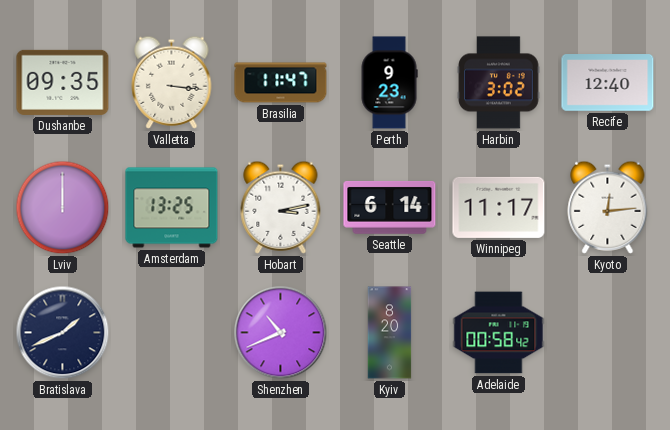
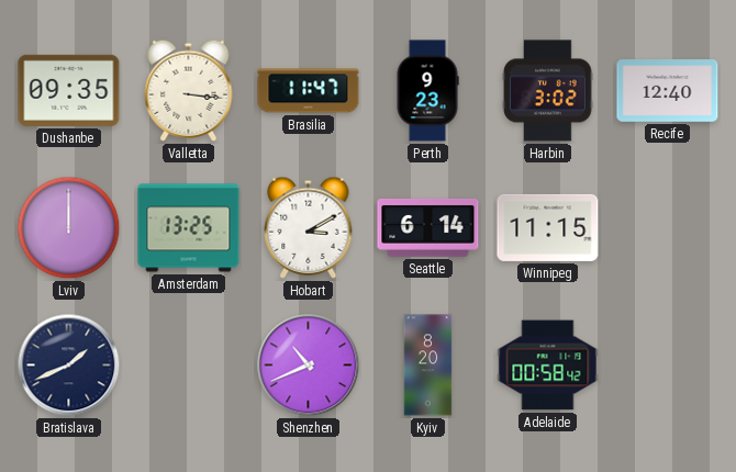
Hobart: 3:13 -> 3:10 (309, 227)
Winnipeg: 11:17 -> 11:15 (548, 227)
Kyoto: 12:14 -> none (608, 207)
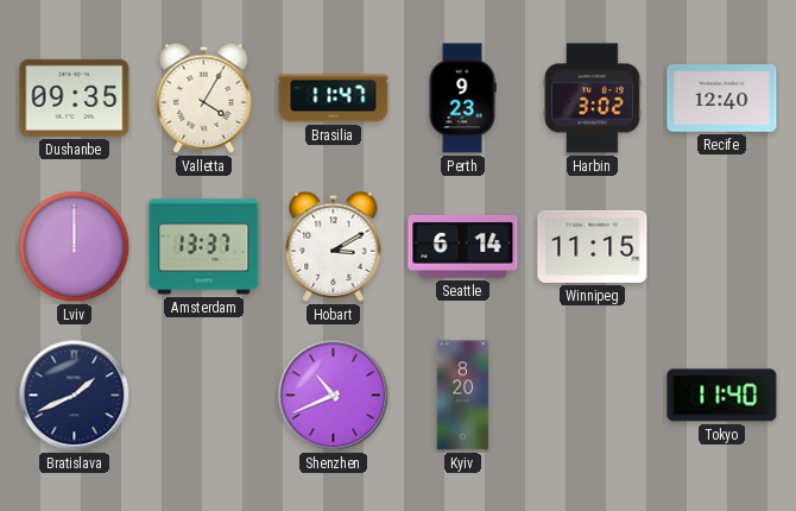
Valletta: 3:16 -> 4:05 (204, 97)
Amsterdam: 13:25 -> 13:37 (204, 247)
Adelaide: 00:58 -> none (548, 366)
Tokyo: none -> 11:40 (722, 396)
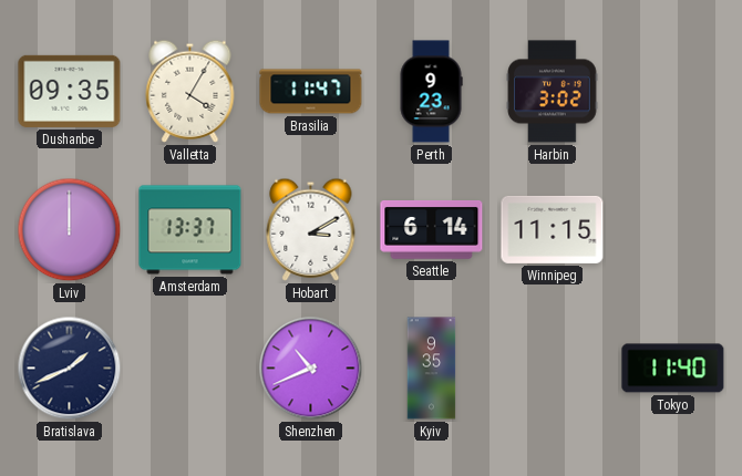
Recife: 12:40 -> none (722, 99)
Kyiv: 8:20 -> 9:35 (432, 369)
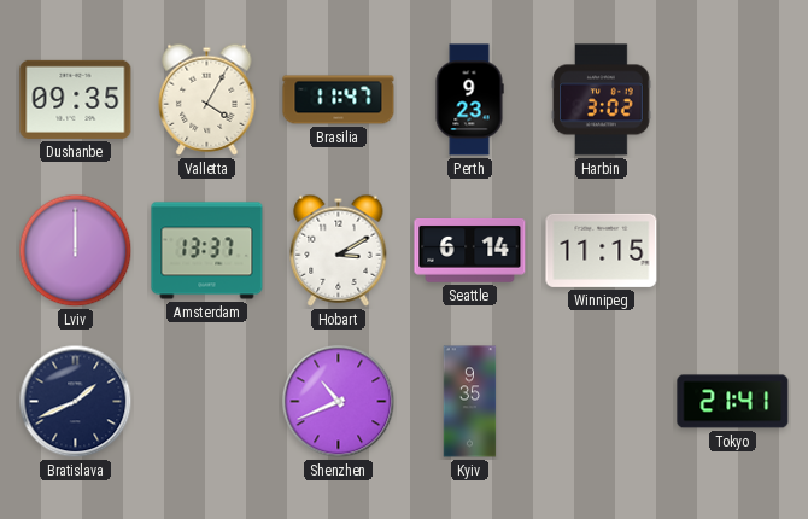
Tokyo: 11:40 -> 21:41 (733, 402)
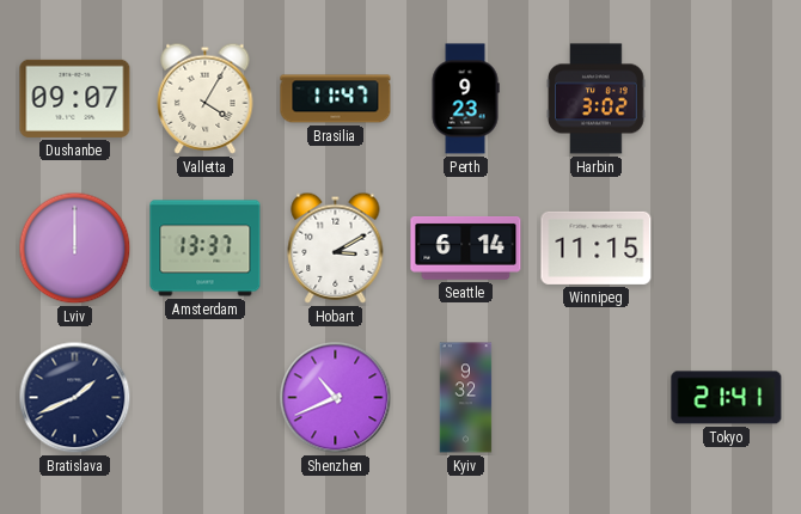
Dushanbe: 09:35 -> 09:07 (75, 98)
Kyiv: 9:35 -> 9:32 (466, 398)
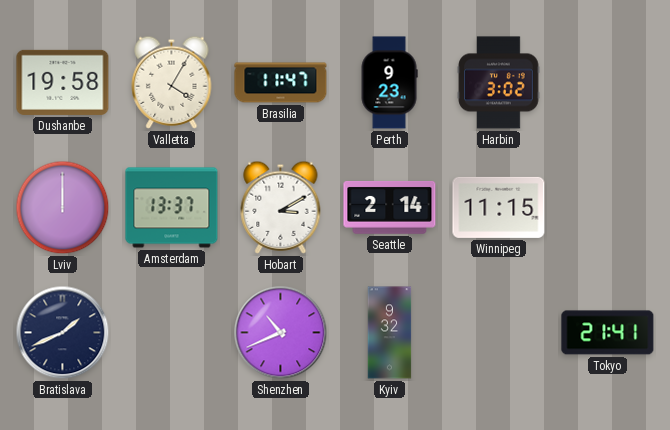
Dushanbe: 09:07 -> 19:58 (63, 82)
Seattle: 6:14 -> 2:14 (390, 208)
